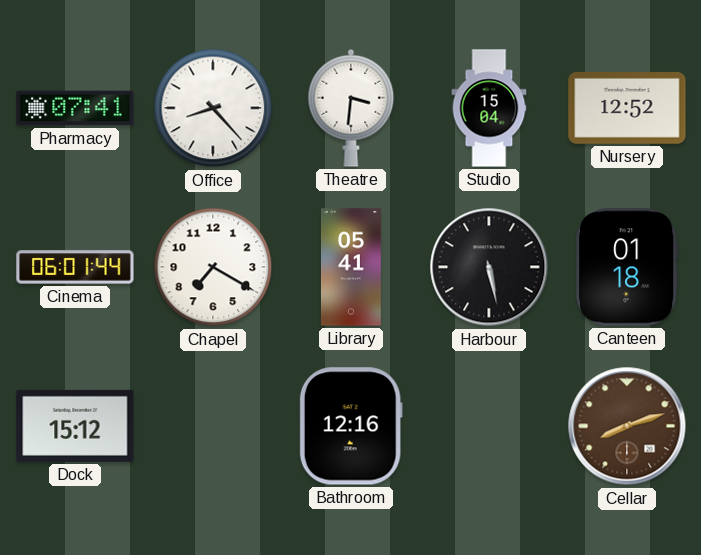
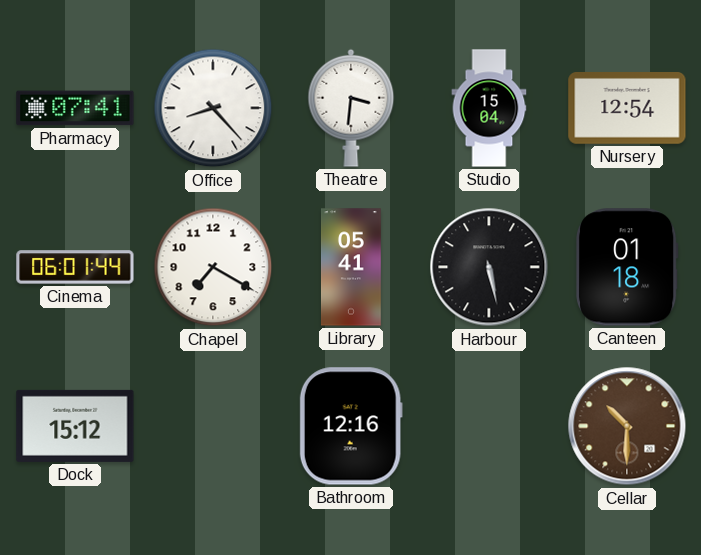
Nursery: 12:52 -> 12:54 (627, 109)
Cellar: 8:12 -> 10:30 (627, 426)
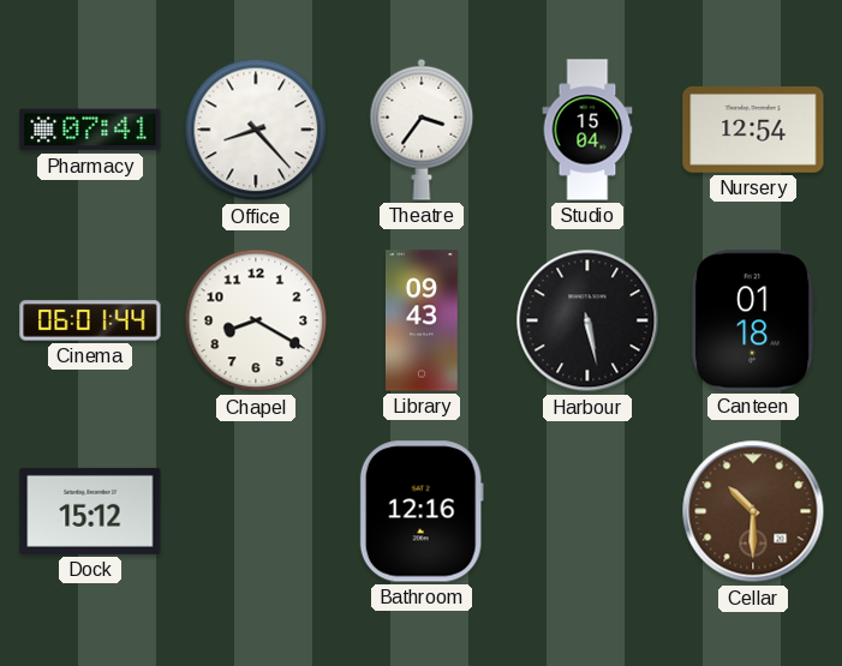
Theatre: 3:31 -> 3:36 (422, 130)
Chapel: 7:20 -> 8:20 (256, 320)
Library: 05:41 -> 09:43 (422, 320)
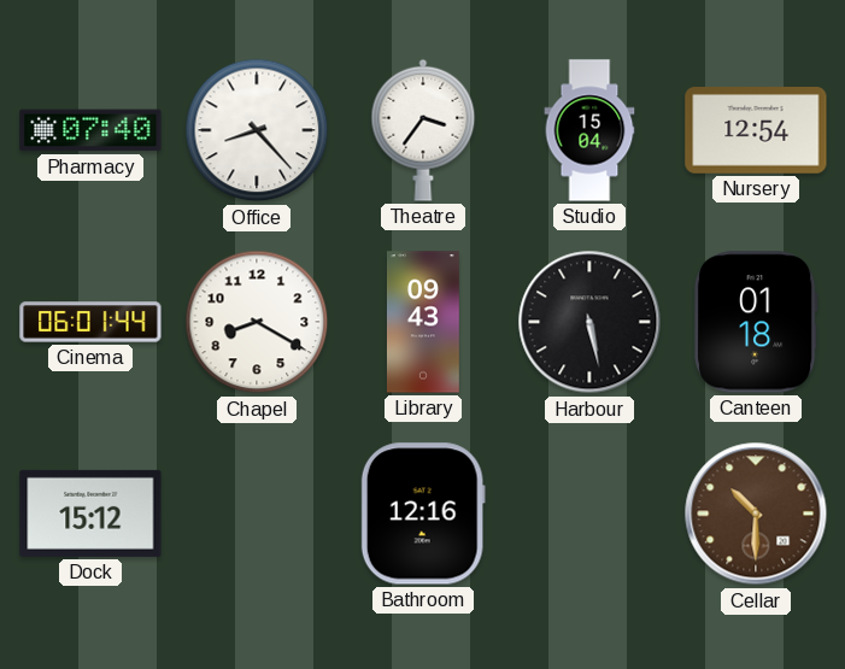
Pharmacy: 07:41 -> 07:40 (90, 130)
